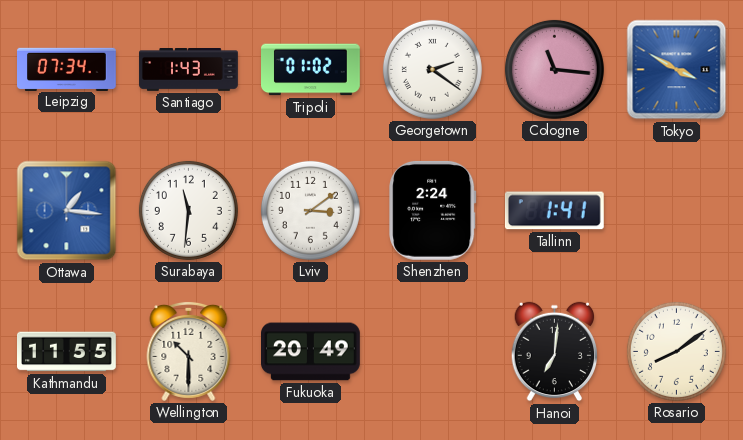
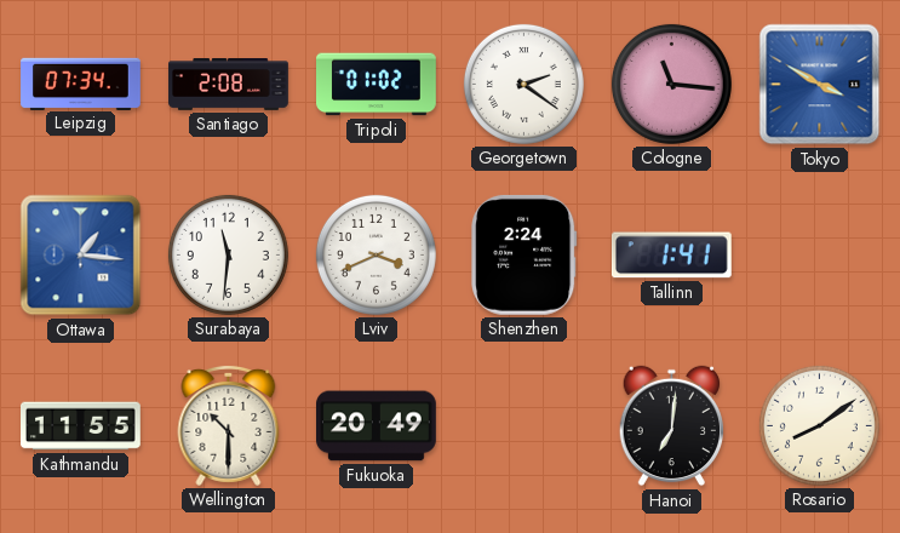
Santiago: 1:43 -> 2:08 (229, 85)
Lviv: 3:09 -> 3:41 (376, 254)
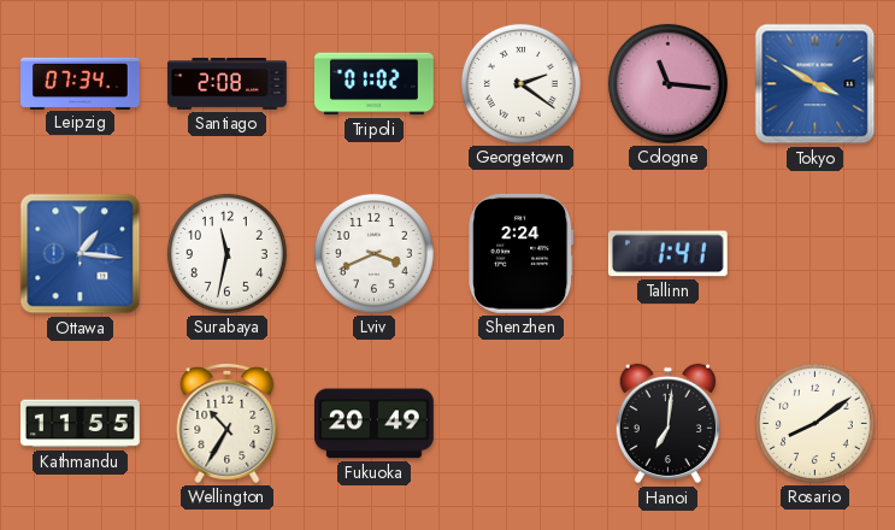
Surabaya: 11:31 -> 11:32 (226, 253)
Wellington: 10:30 -> 10:35 (228, 423)
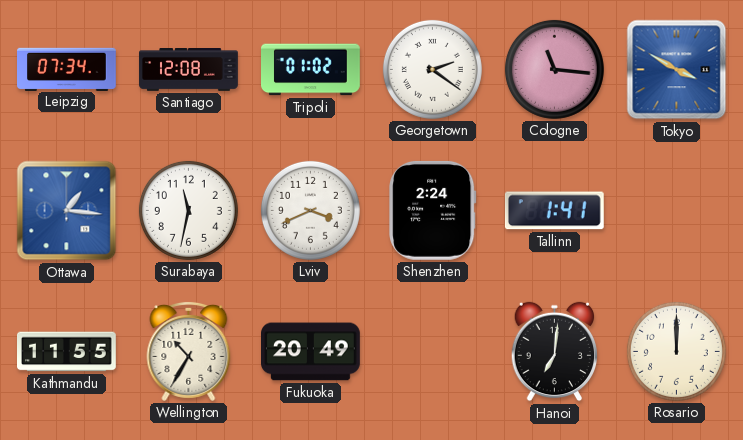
Santiago: 2:08 -> 12:08 (189, 70)
Rosario: 8:09 -> 12:00 (676, 351)
